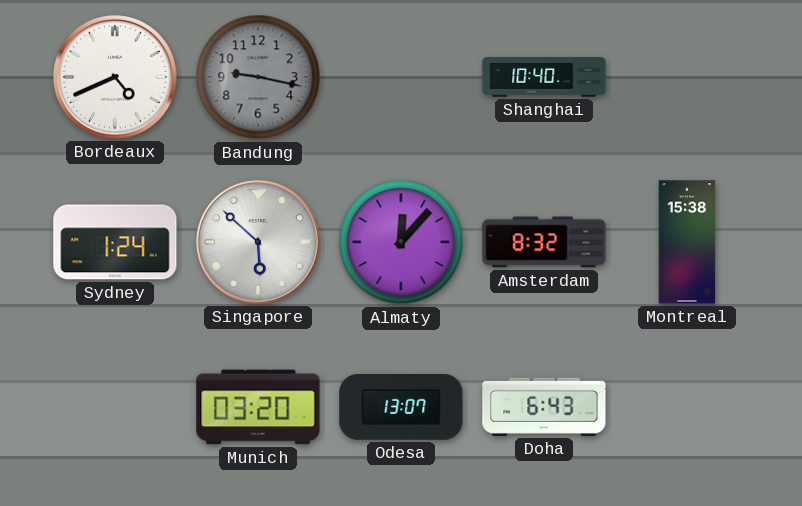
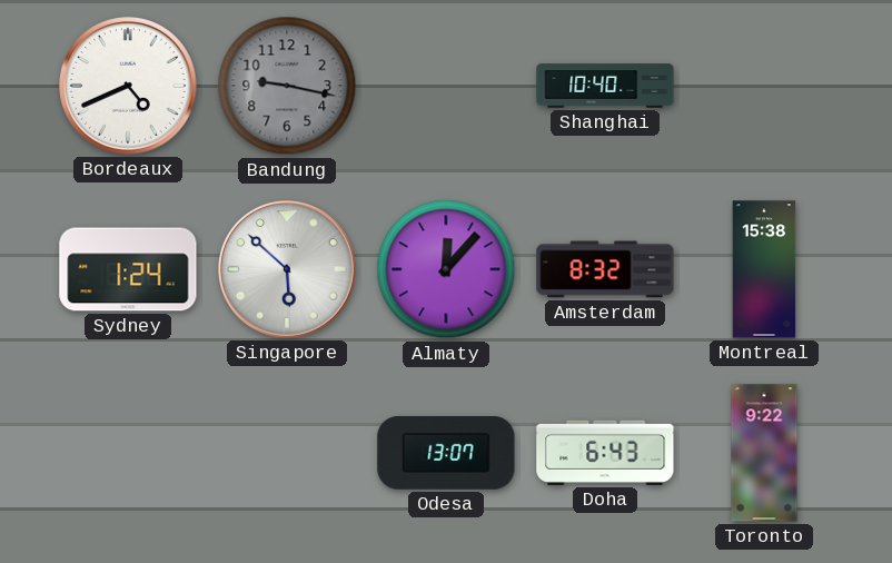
Munich: 03:20 -> none (258, 407)
Toronto: none -> 9:22 (764, 453)
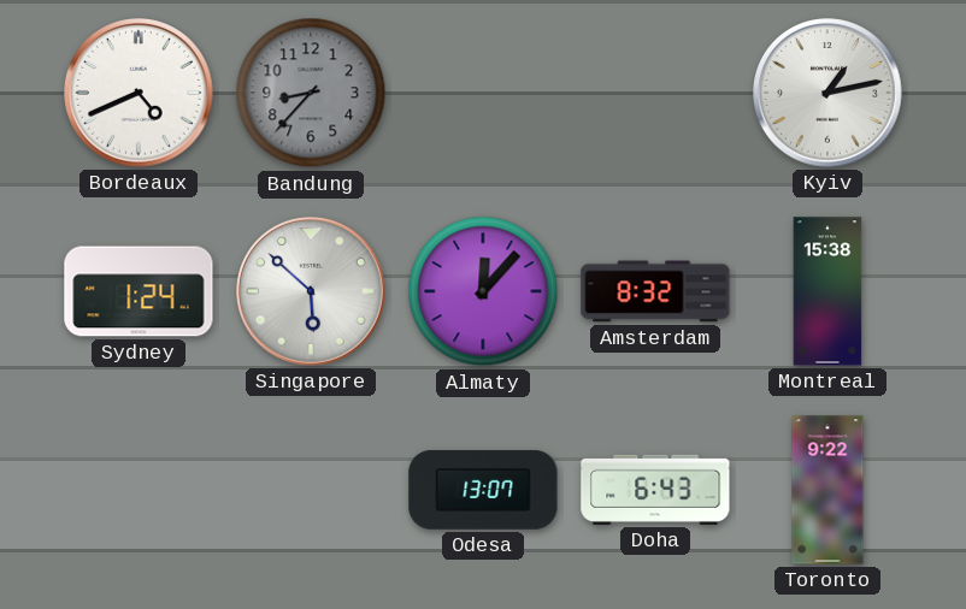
Bandung: 9:17 -> 8:37 (311, 93)
Shanghai: 10:40 -> none (605, 86)
Kyiv: none -> 1:13 (829, 94)
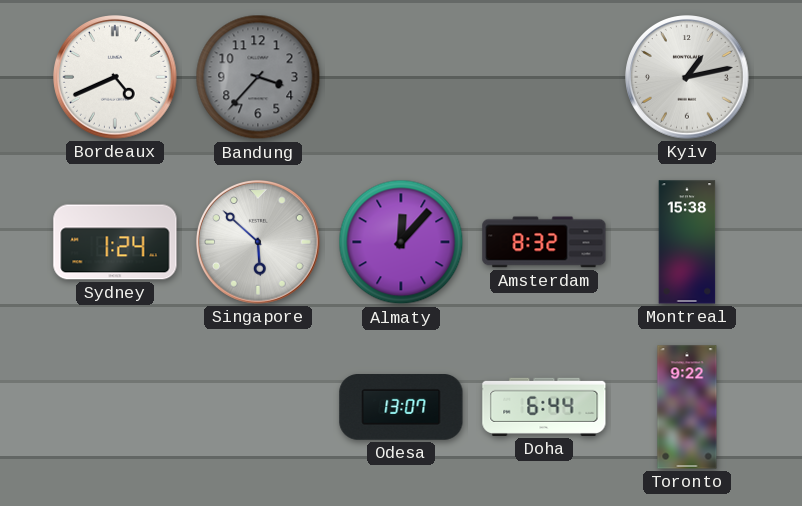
Bandung: 8:37 -> 3:37 (258, 77)
Doha: 6:43 -> 6:44 (544, 407)
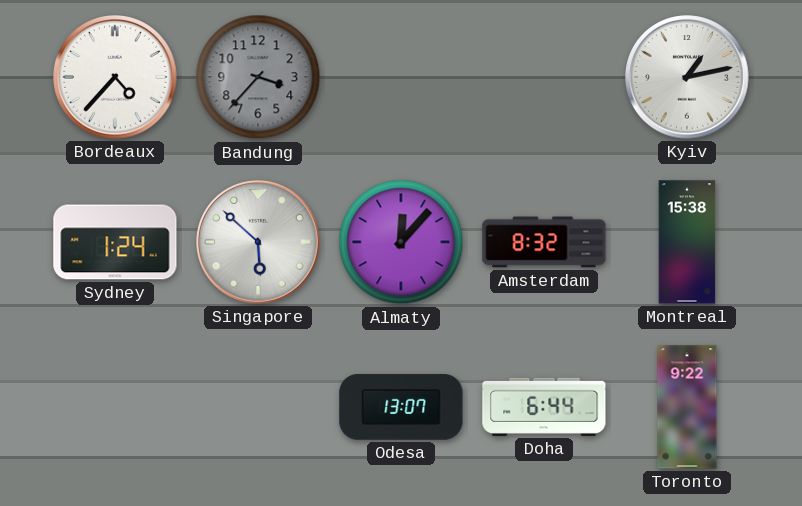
Bordeaux: 4:41 -> 4:37 (116, 78)
